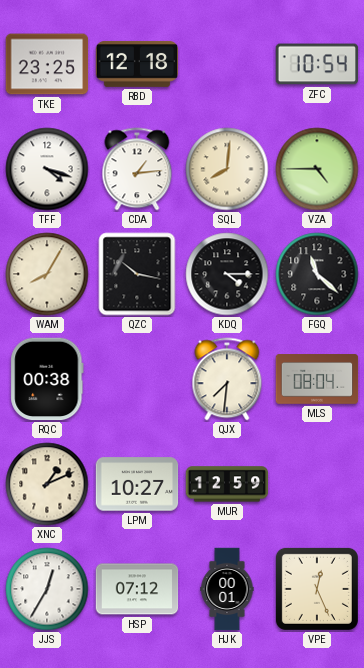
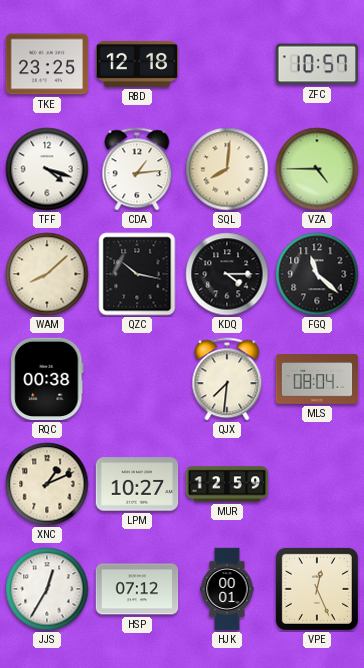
ZFC: 10:54 -> 10:57 (317, 64)
WAM: 8:05 -> 8:08 (47, 274)
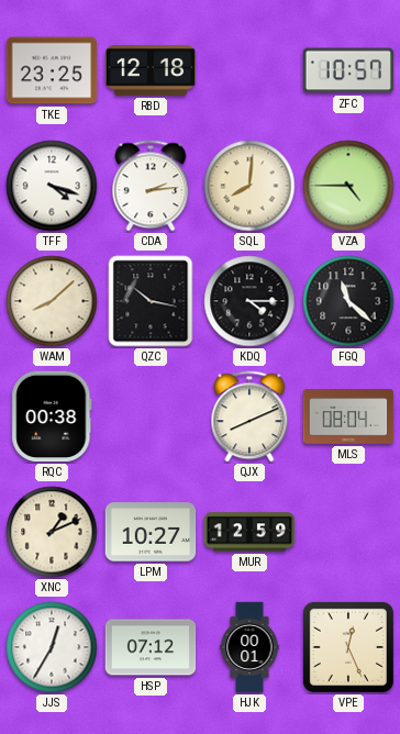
CDA: 1:14 -> 2:14 (151, 186)
QJX: 7:31 -> 8:11 (249, 416)
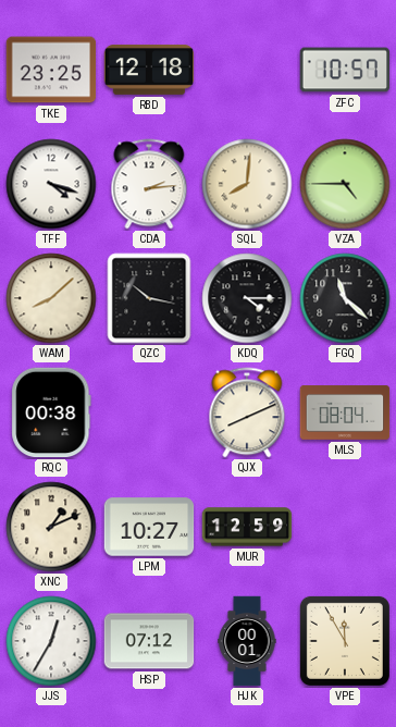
VPE: 12:26 -> 11:55 (345, 641)
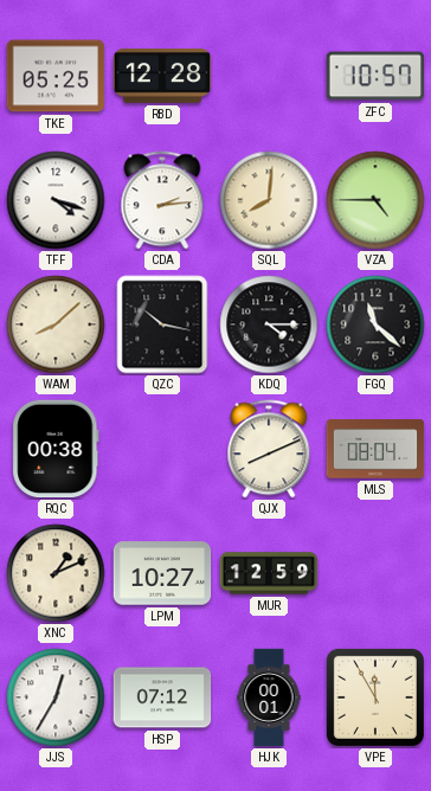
TKE: 23:25 -> 05:25 (56, 76)
RBD: 12:18 -> 12:28 (162, 76)
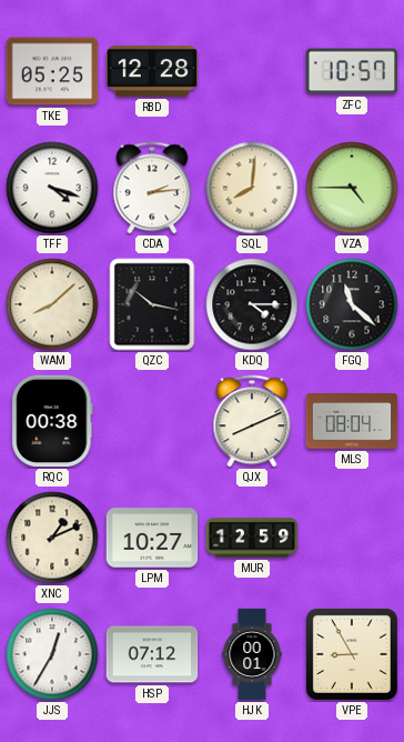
VPE: 11:55 -> 8:55 (352, 654)
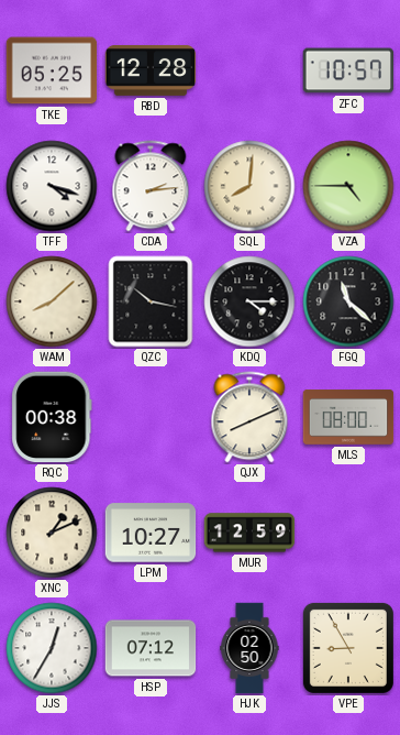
MLS: 08:04 -> 08:00 (348, 417)
HJK: 00:01 -> 02:50 (249, 648)
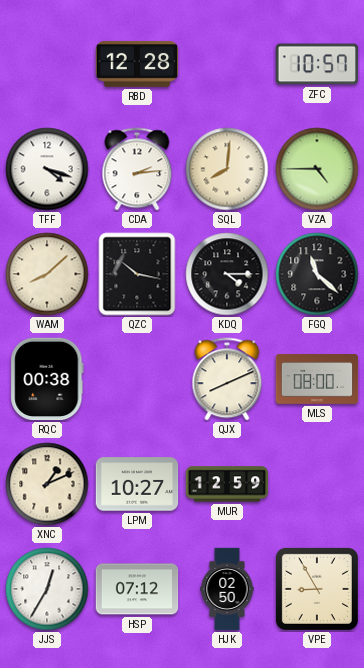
TKE: 05:25 -> none (52, 70)
